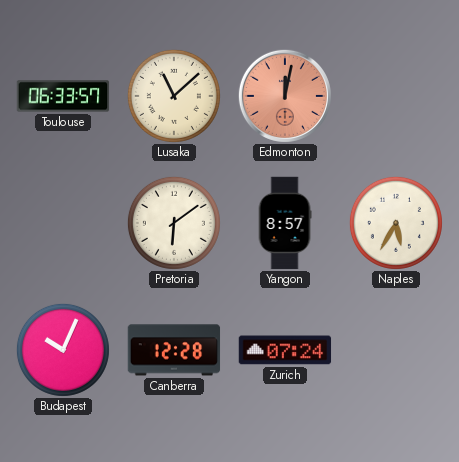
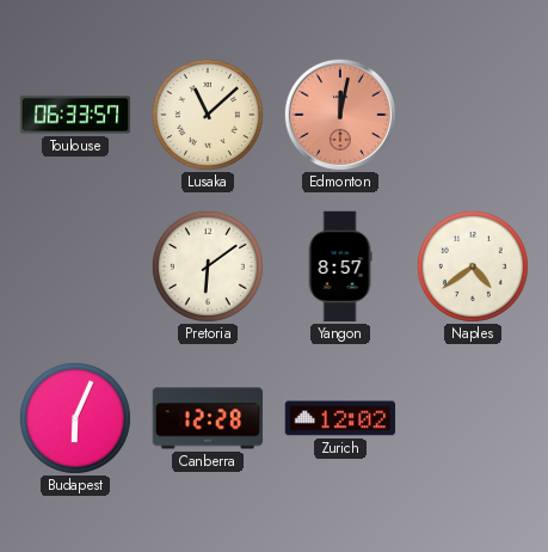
Naples: 5:35 -> 4:39 (473, 266)
Budapest: 10:04 -> 6:04 (75, 418)
Zurich: 07:24 -> 12:02 (340, 418)
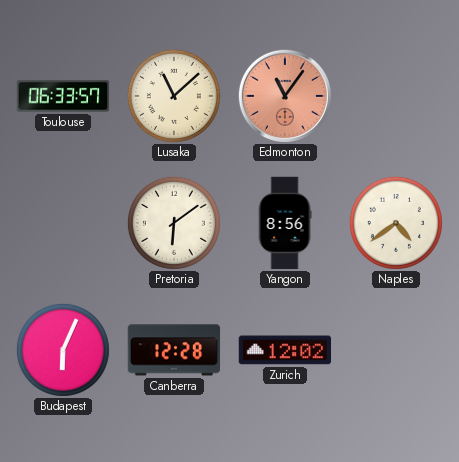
Edmonton: 12:02 -> 11:06 (285, 96)
Yangon: 8:57 -> 8:56 (285, 223)
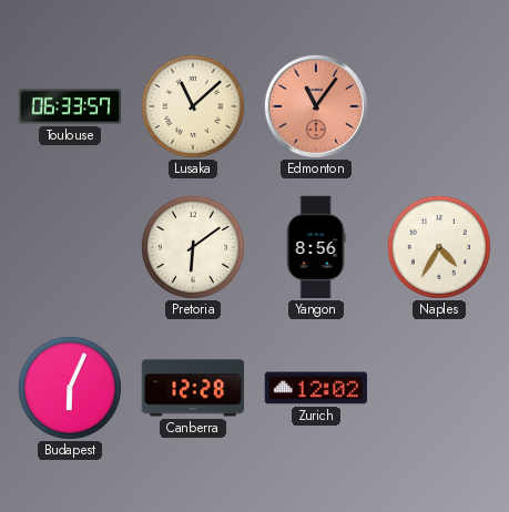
Naples: 4:39 -> 4:35 (439, 247)
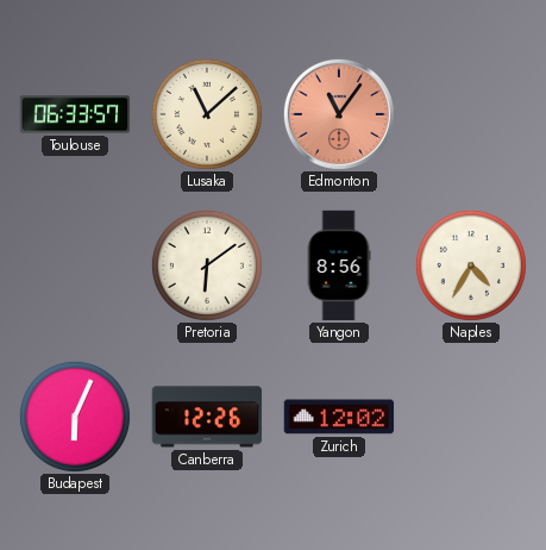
Canberra: 12:28 -> 12:26 (207, 417)
